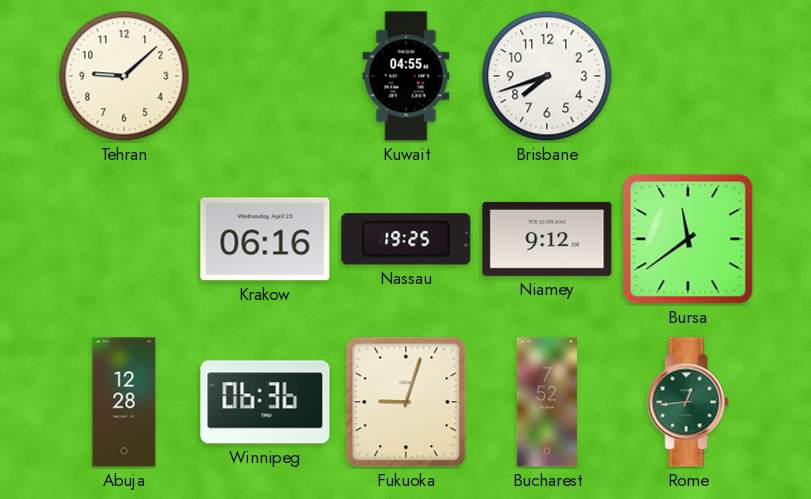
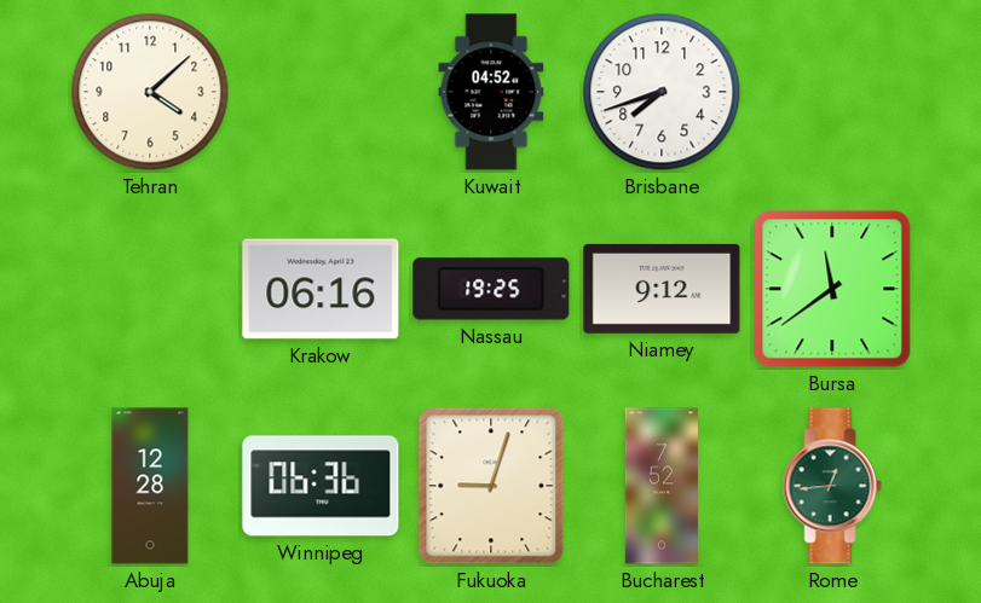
Tehran: 9:08 -> 4:08 (150, 92)
Kuwait: 04:55 -> 04:52 (491, 92)
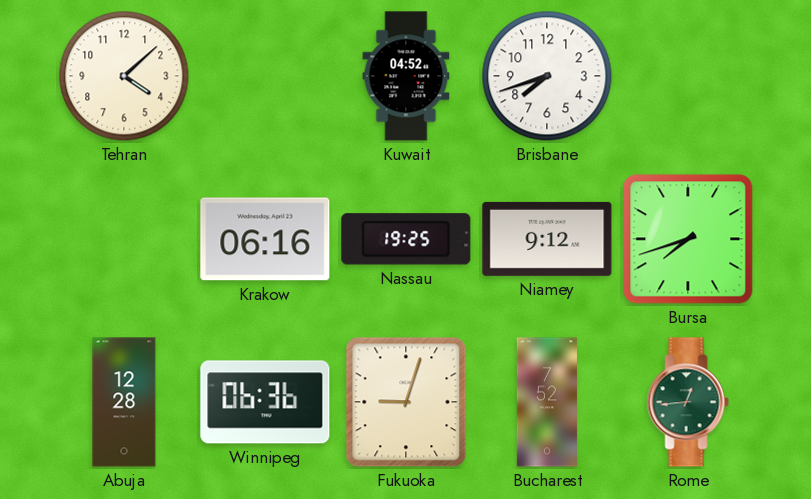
Bursa: 11:39 -> 7:42 (688, 239)
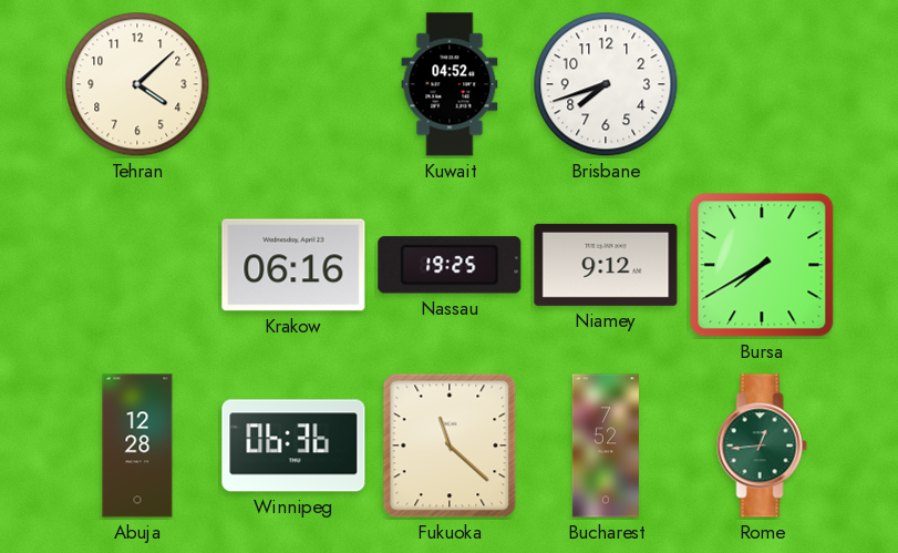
Bursa: 7:42 -> 7:40 (762, 265)
Fukuoka: 9:03 -> 11:22 (450, 446)
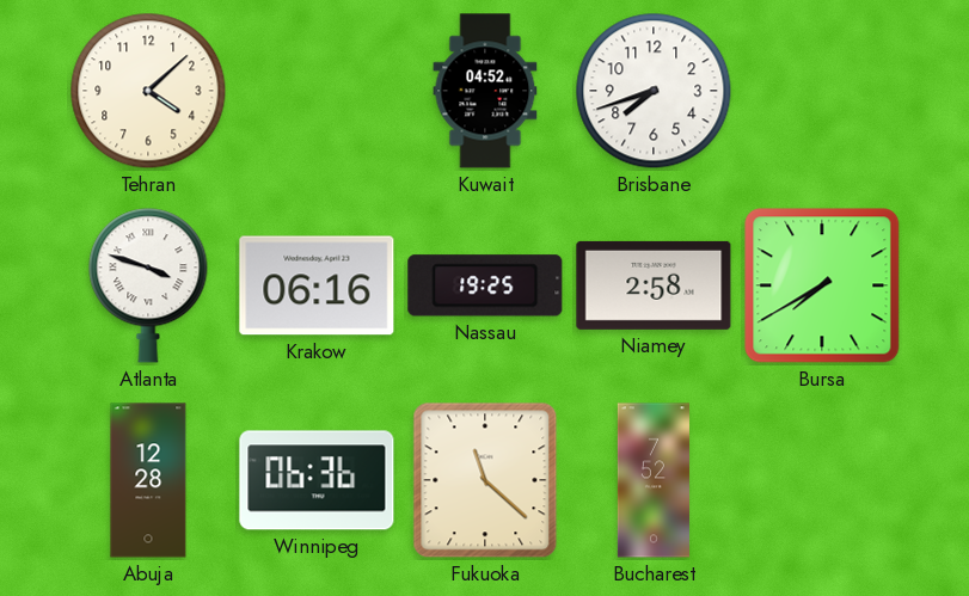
Atlanta: none -> 3:48 (148, 285)
Niamey: 9:12 -> 2:58 (654, 285)
Rome: 12:44 -> none (762, 446)
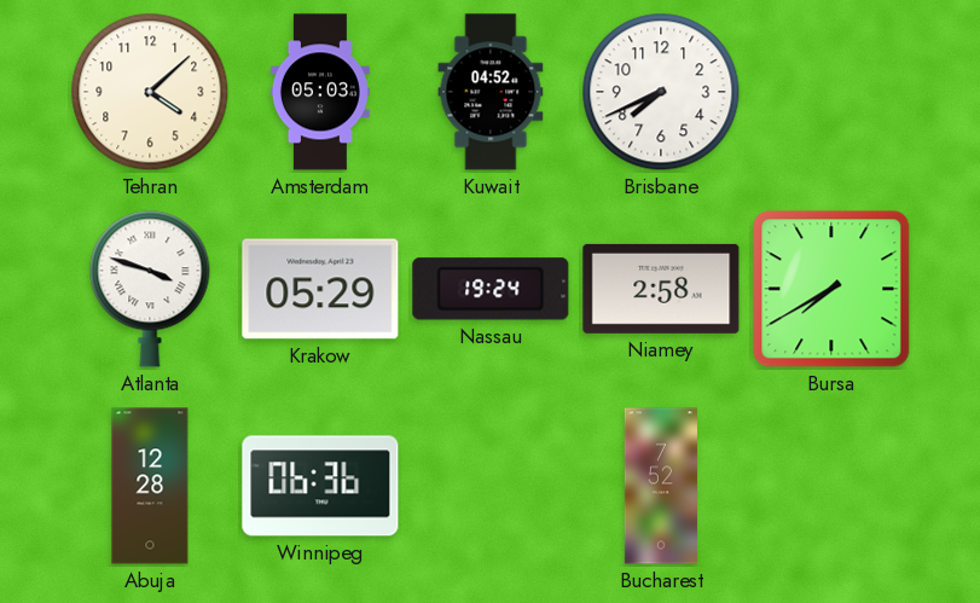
Amsterdam: none -> 05:03 (320, 92)
Brisbane: 7:42 -> 7:41 (661, 92)
Krakow: 06:16 -> 05:29 (320, 289)
Nassau: 19:25 -> 19:24 (491, 289)
Fukuoka: 11:22 -> none (485, 480)
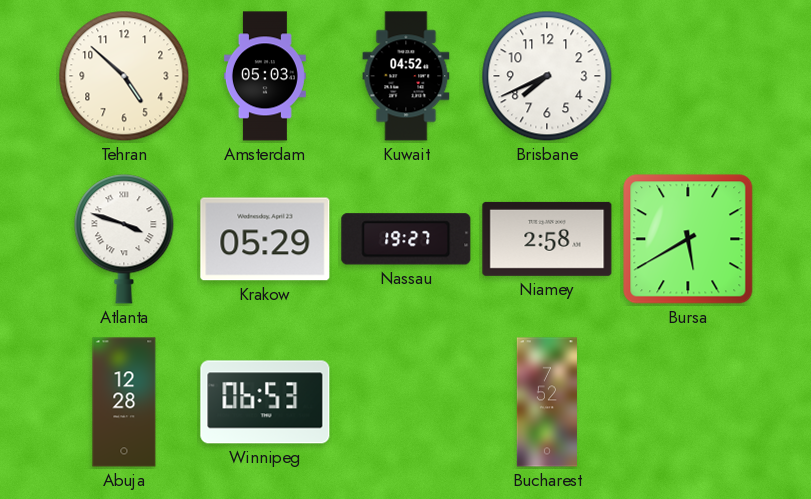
Tehran: 4:08 -> 4:52 (124, 76)
Nassau: 19:24 -> 19:27 (406, 239)
Bursa: 7:40 -> 5:40 (688, 239)
Winnipeg: 06:36 -> 06:53 (265, 402)
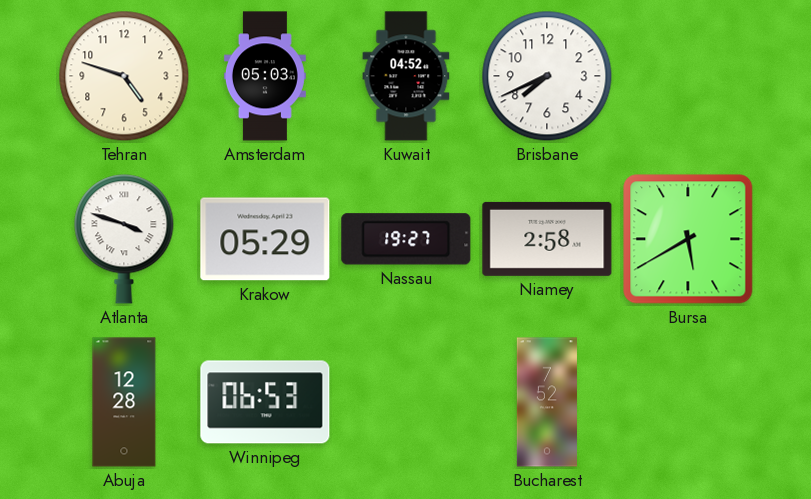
Tehran: 4:52 -> 4:48 (124, 76)
